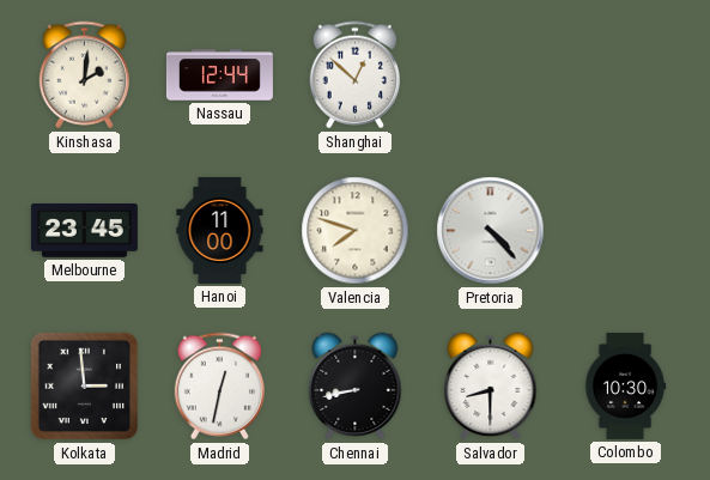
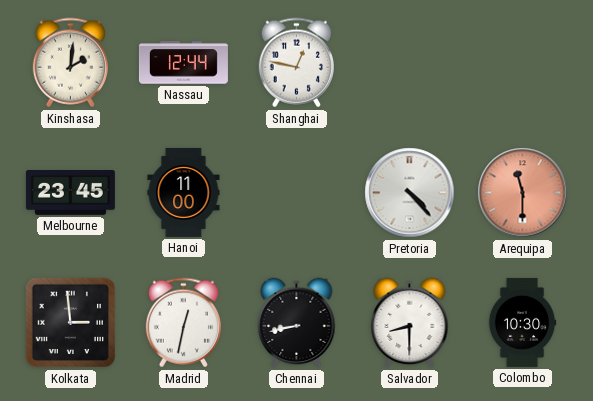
Shanghai: 12:52 -> 12:47 (296, 63)
Valencia: 7:48 -> none (356, 231)
Arequipa: none -> 11:30 (523, 193)
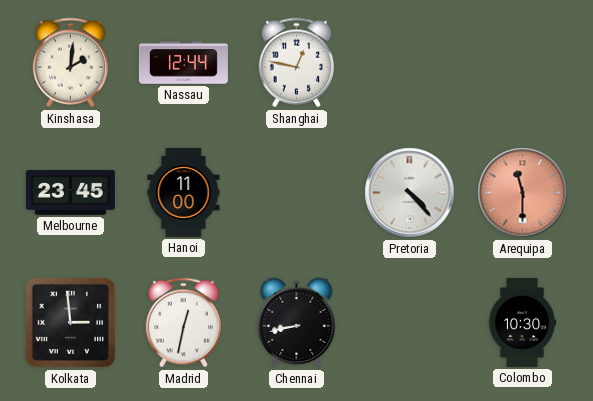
Salvador: 8:30 -> none (410, 323)
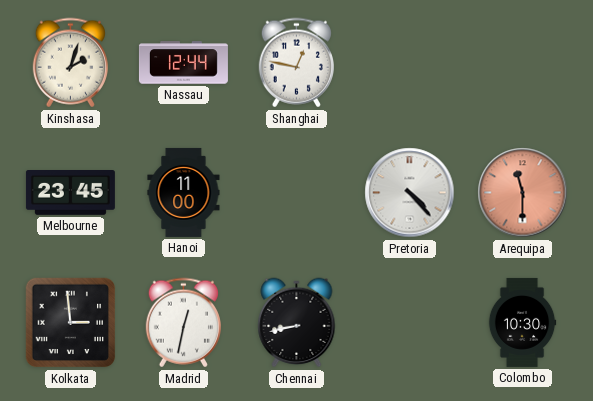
Kinshasa: 2:01 -> 2:03 (70, 63)
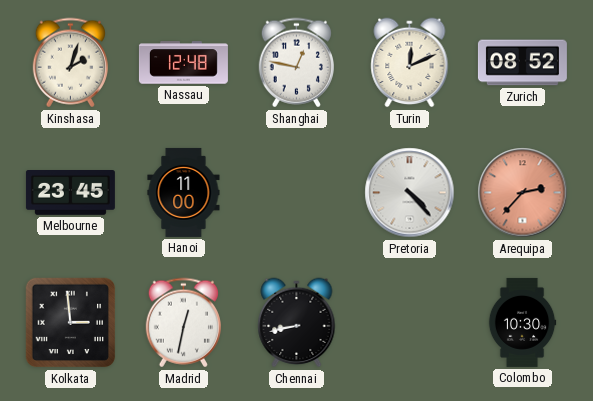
Nassau: 12:44 -> 12:48 (183, 63)
Turin: none -> 12:11 (410, 63)
Zurich: none -> 08:52 (522, 63)
Arequipa: 11:30 -> 2:37 (523, 193)
